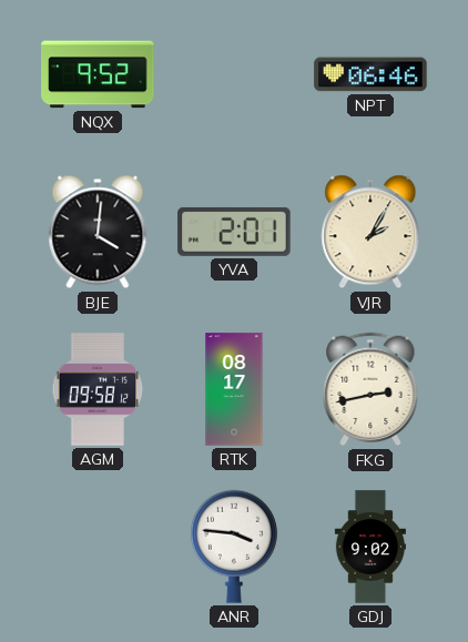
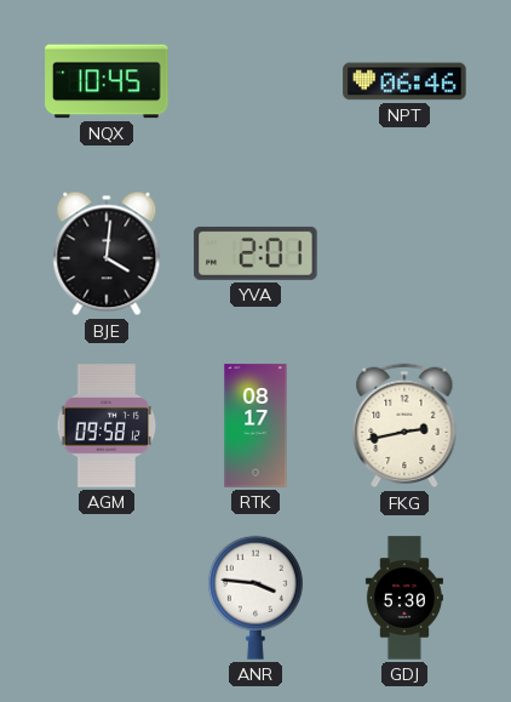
NQX: 9:52 -> 10:45 (107, 81)
VJR: 2:05 -> none (370, 232)
GDJ: 9:02 -> 5:30 (403, 598)
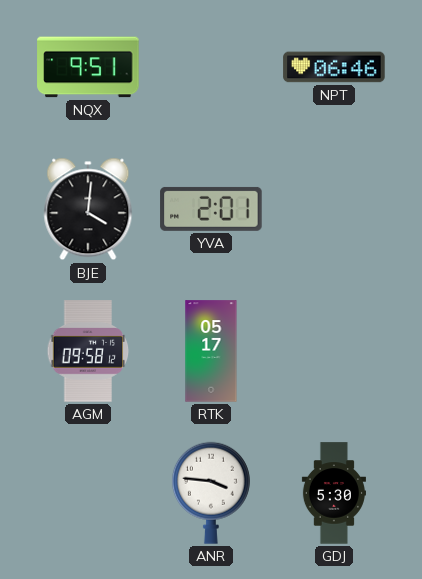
NQX: 10:45 -> 9:51 (88, 67)
RTK: 08:17 -> 05:17 (211, 351)
FKG: 2:43 -> none (404, 426)
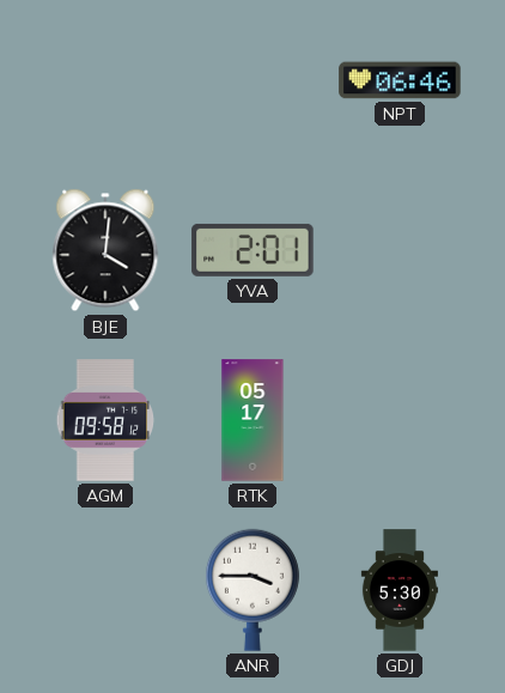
NQX: 9:51 -> none (88, 67)
ANR: 3:46 -> 3:45 (252, 590)
